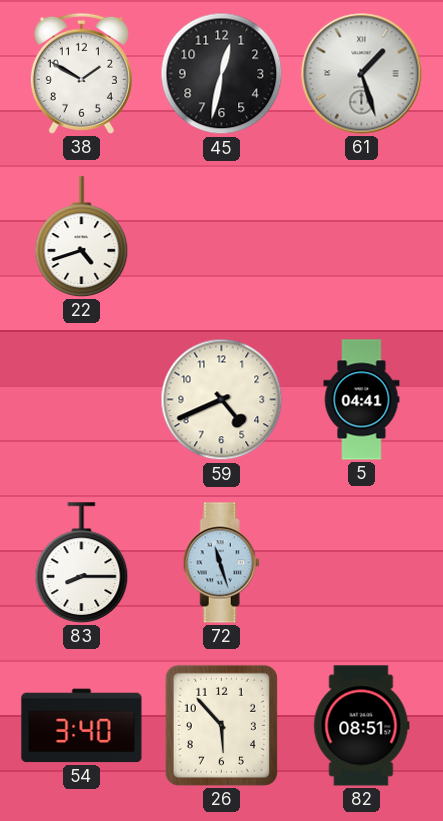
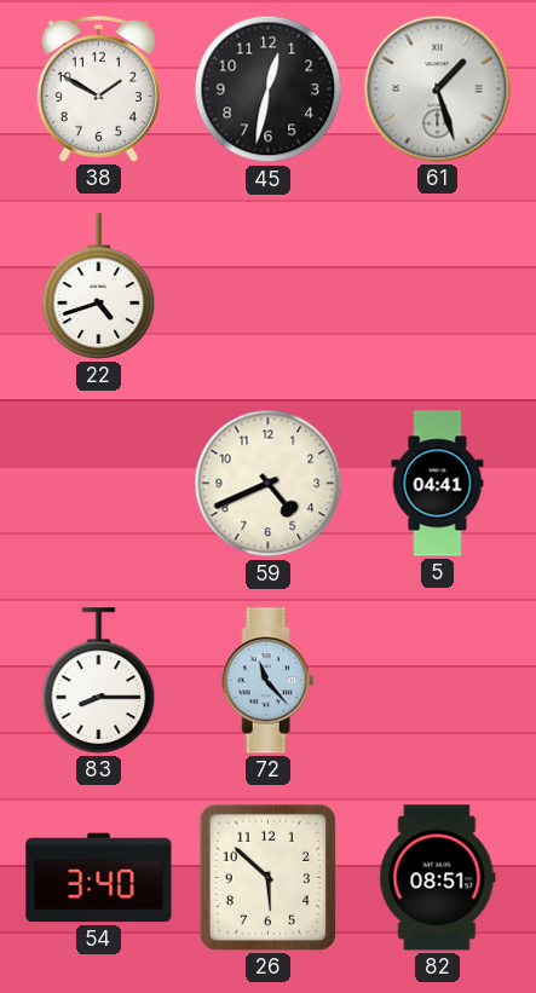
72: 11:27 -> 11:23 (267, 681)
26: 5:53 -> 5:52 (267, 877)
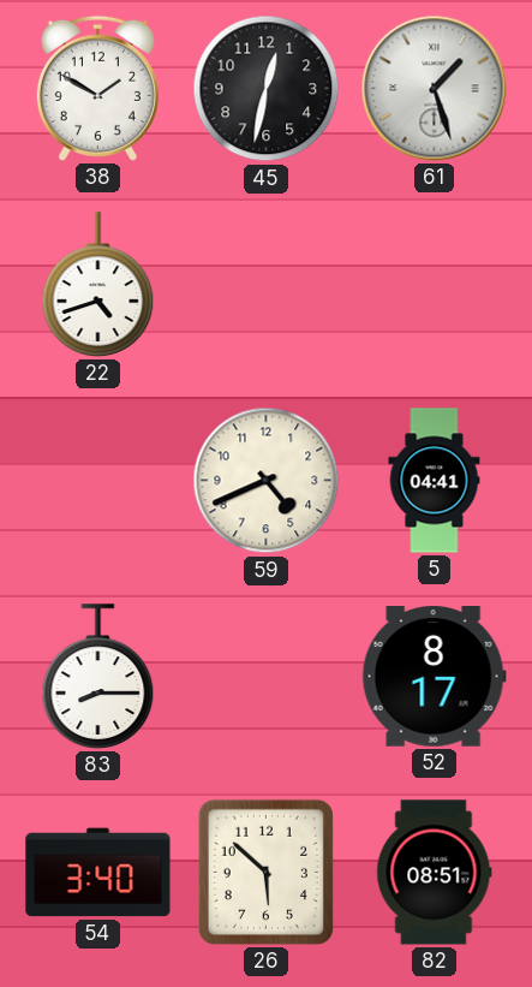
72: 11:23 -> none (267, 681)
52: none -> 8:17 (434, 677)
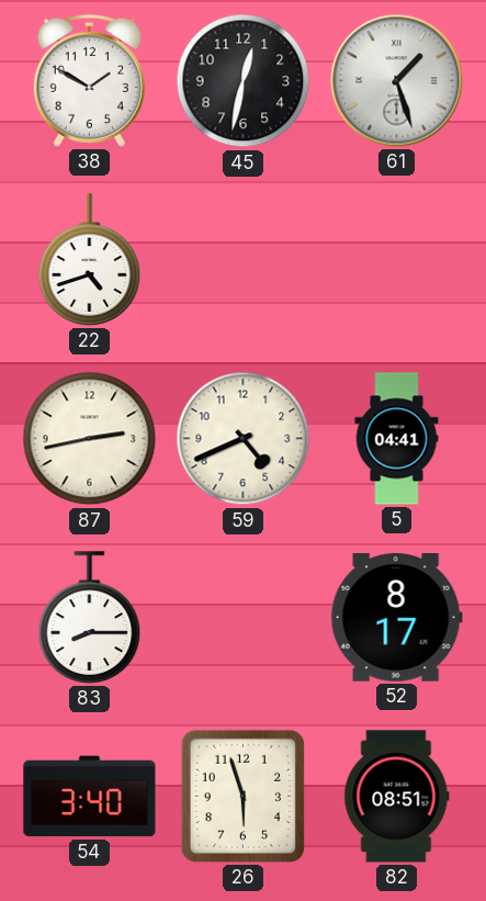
87: none -> 2:43 (90, 439)
26: 5:52 -> 5:57 (242, 796)
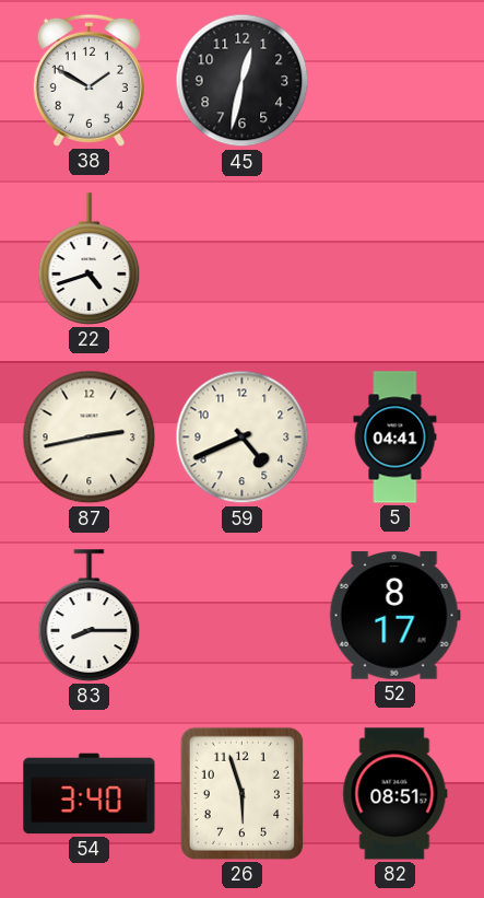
61: 1:27 -> none (397, 81)
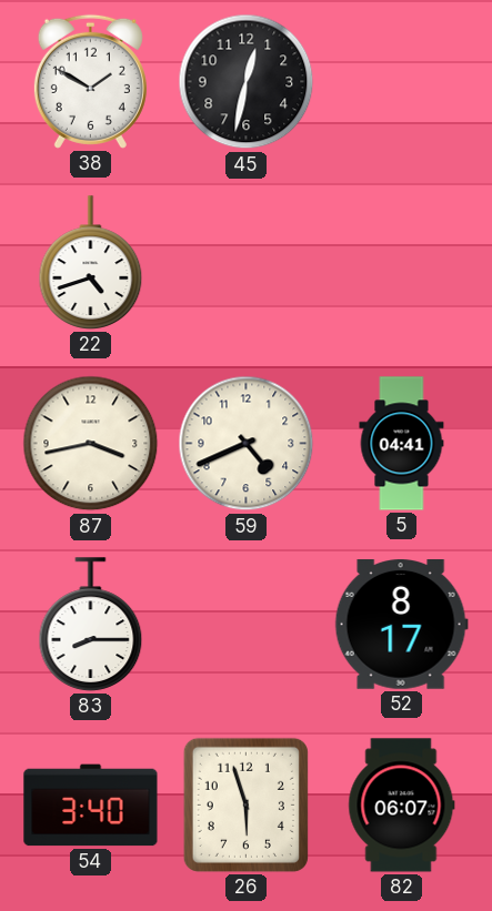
87: 2:43 -> 3:43 (91, 444)
82: 08:51 -> 06:07 (402, 806)
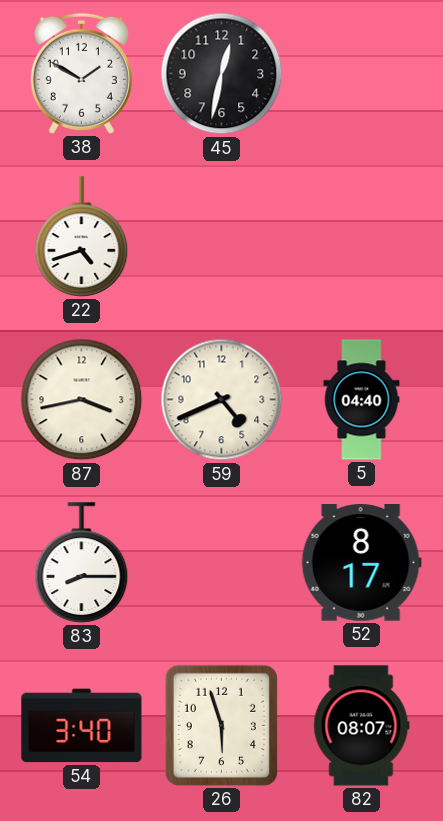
5: 04:41 -> 04:40 (362, 400)
82: 06:07 -> 08:07 (362, 726)
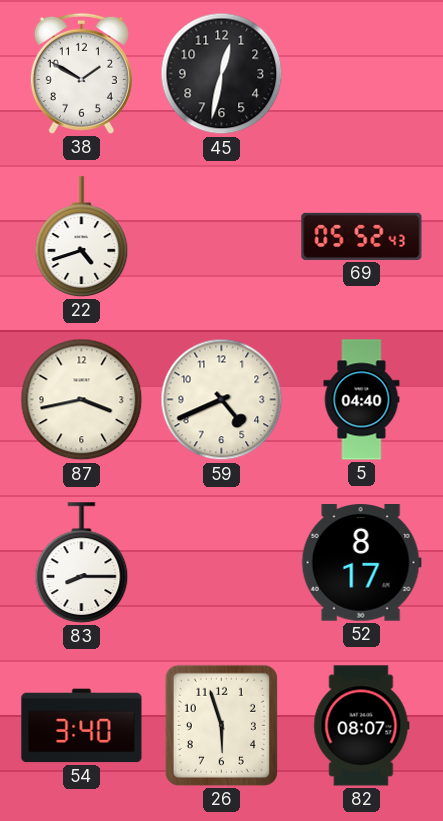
69: none -> 05:52 (362, 236)
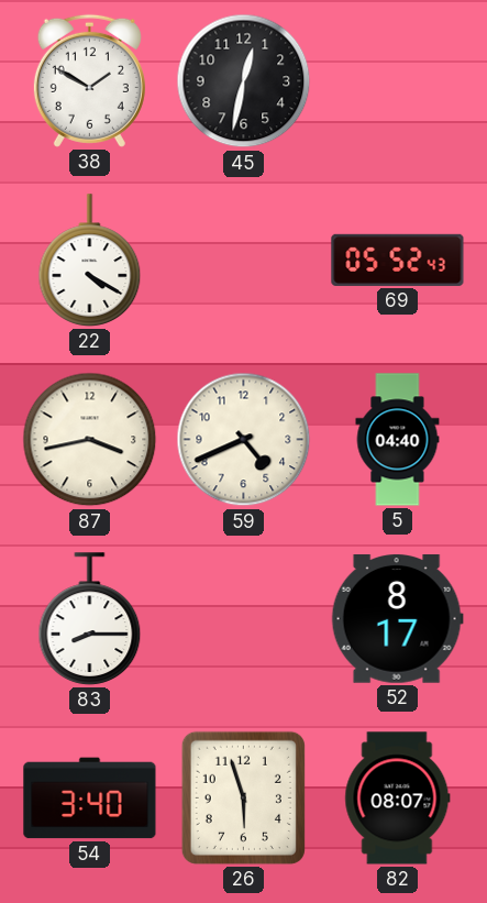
22: 4:42 -> 4:20 (90, 261)
